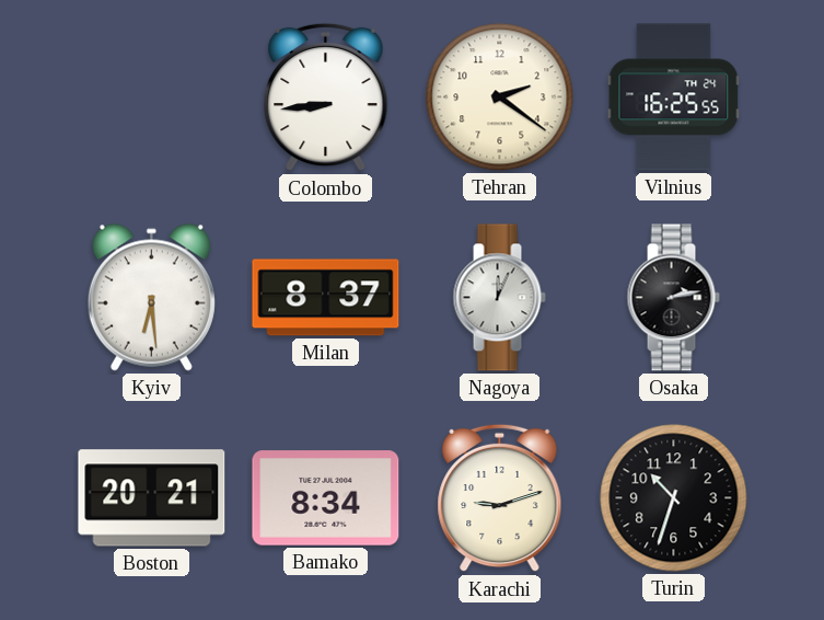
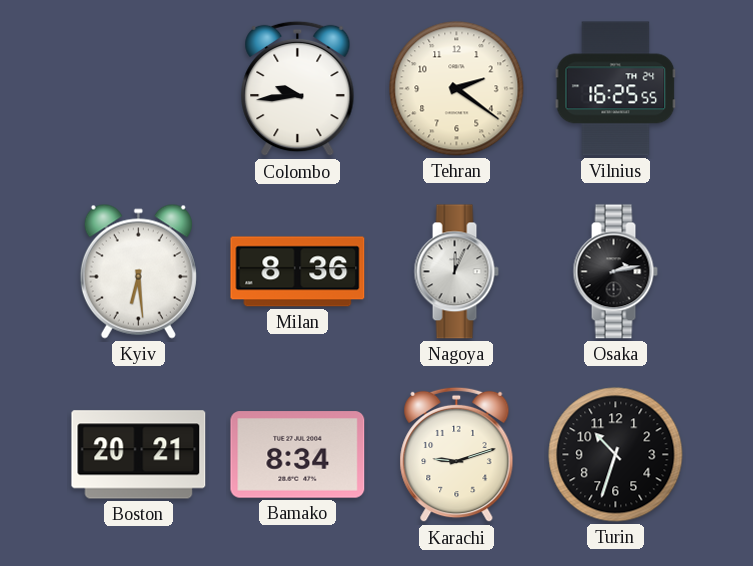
Colombo: 8:44 -> 9:44 (298, 89)
Milan: 8:37 -> 8:36 (298, 272)
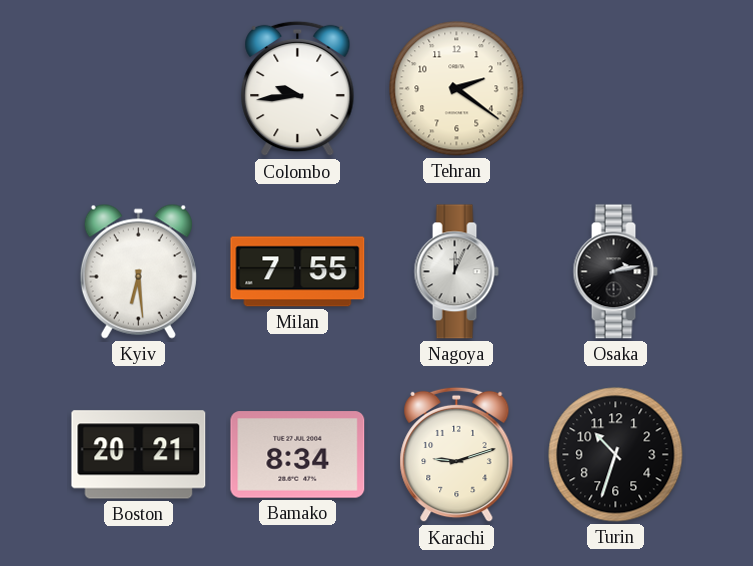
Vilnius: 16:25 -> none (616, 89)
Milan: 8:36 -> 7:55 (298, 272)
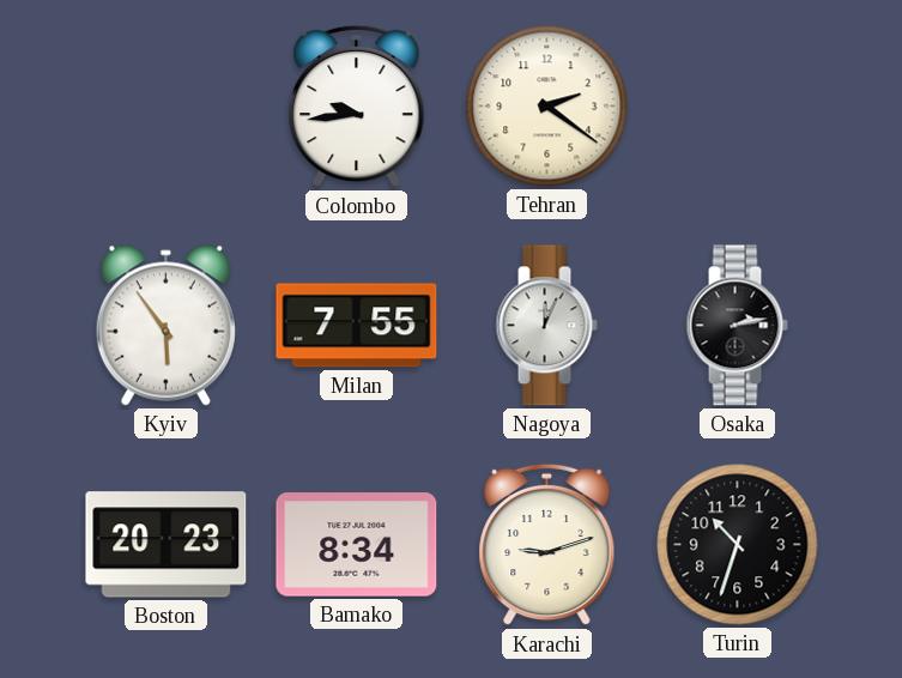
Kyiv: 6:29 -> 5:54 (165, 325)
Boston: 20:21 -> 20:23 (167, 545)
